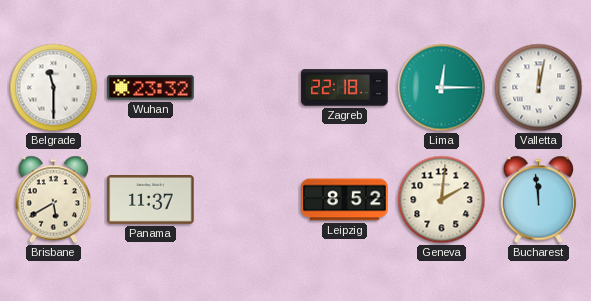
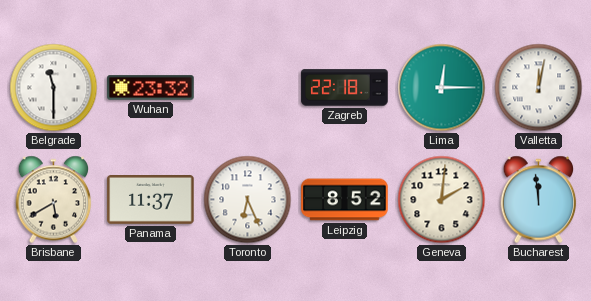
Toronto: none -> 6:26 (248, 200)
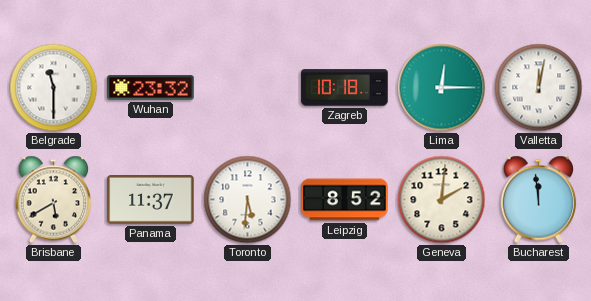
Zagreb: 22:18 -> 10:18 (345, 88)
Toronto: 6:26 -> 5:31 (248, 200)
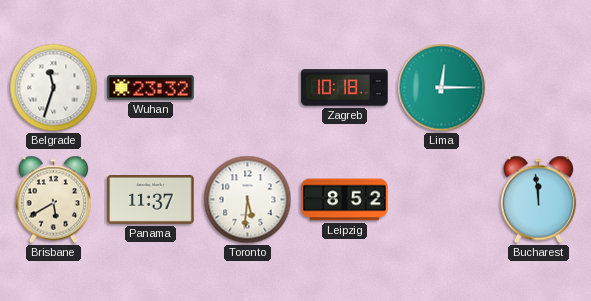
Belgrade: 11:30 -> 11:33 (54, 88)
Valletta: 12:02 -> none (539, 88)
Geneva: 2:01 -> none (442, 200)
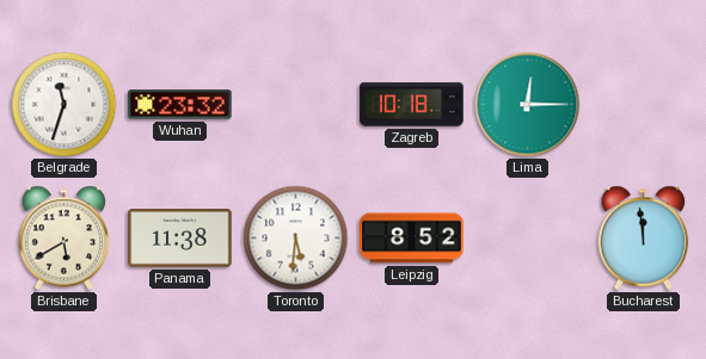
Panama: 11:37 -> 11:38 (180, 239)
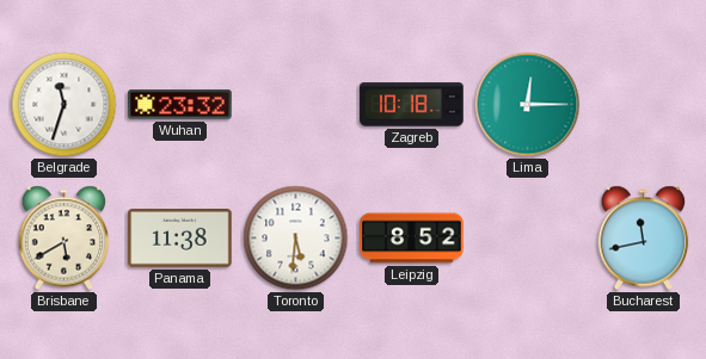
Bucharest: 11:59 -> 11:43 (644, 239)
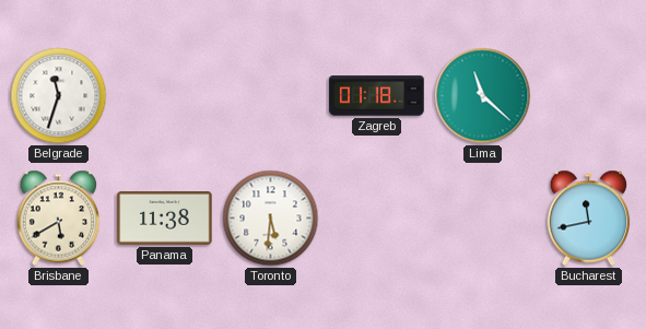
Wuhan: 23:32 -> none (180, 105)
Zagreb: 10:18 -> 01:18 (377, 96)
Lima: 12:15 -> 11:22 (483, 96)
Leipzig: 8:52 -> none (412, 239)
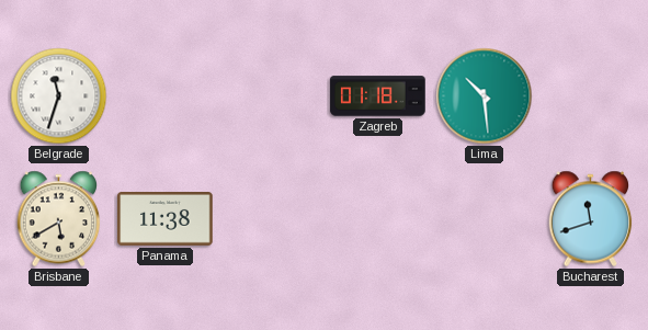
Lima: 11:22 -> 10:29 (485, 96)
Toronto: 5:31 -> none (271, 219)
Bucharest: 11:43 -> 11:42 (591, 219)
